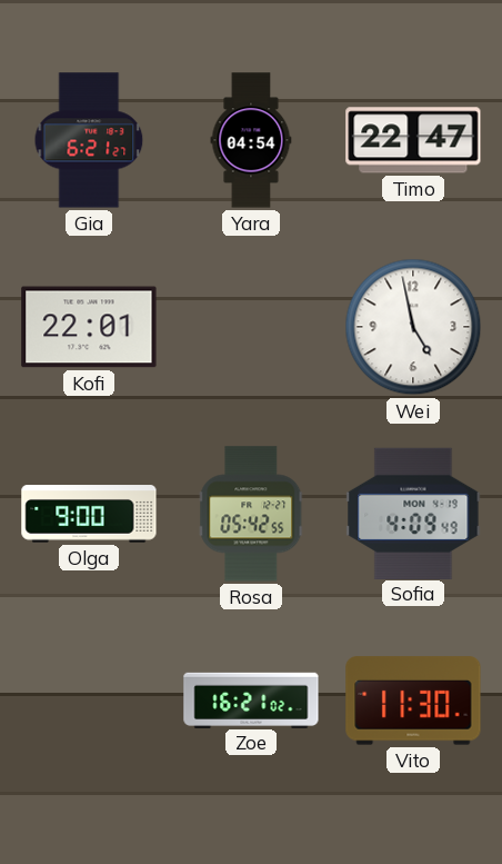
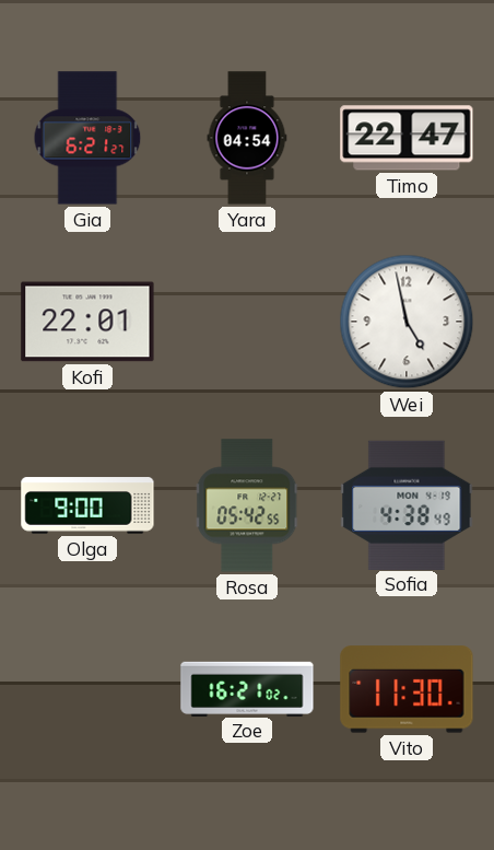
Sofia: 4:09 -> 4:38 (407, 504)
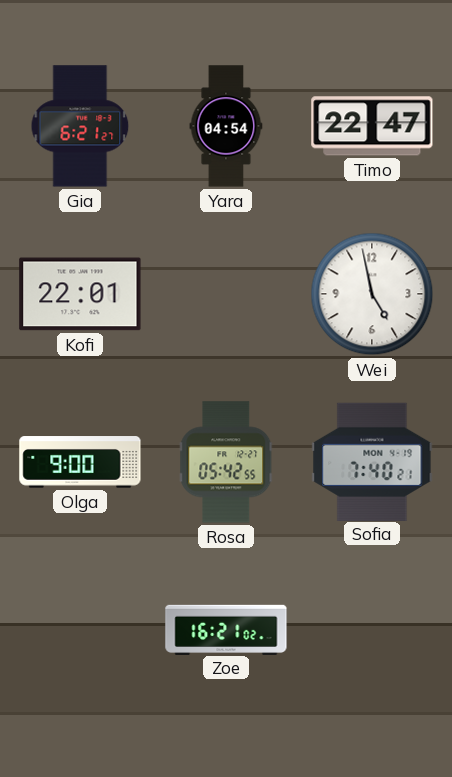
Sofia: 4:38 -> 7:40 (372, 461)
Vito: 11:30 -> none (407, 689)
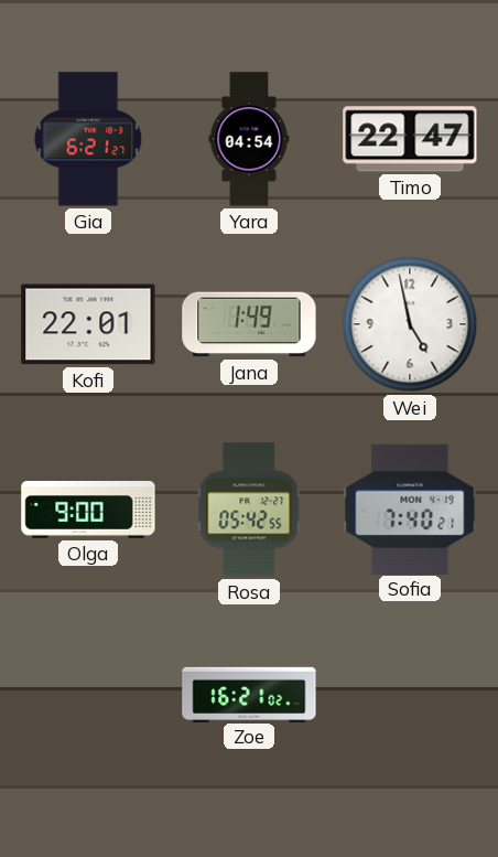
Jana: none -> 1:49 (249, 324)
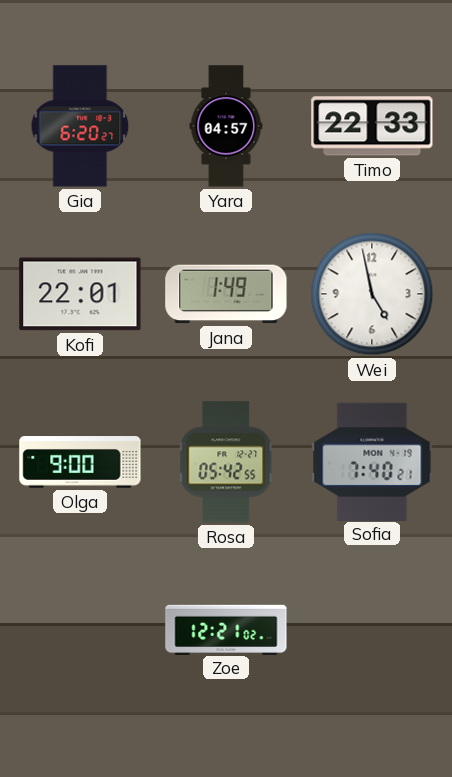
Gia: 6:21 -> 6:20 (80, 126)
Yara: 04:54 -> 04:57 (226, 126)
Timo: 22:47 -> 22:33 (372, 126)
Zoe: 16:21 -> 12:21 (226, 629)
